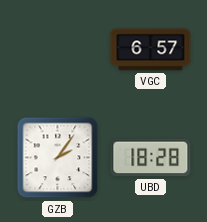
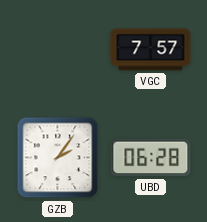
VGC: 6:57 -> 7:57 (151, 50)
UBD: 18:28 -> 06:28 (151, 158)
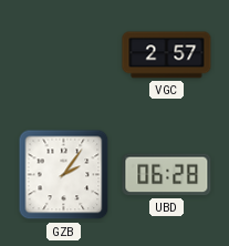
VGC: 7:57 -> 2:57 (167, 55)
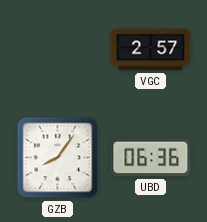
GZB: 2:06 -> 8:06 (58, 158)
UBD: 06:28 -> 06:36 (151, 158)
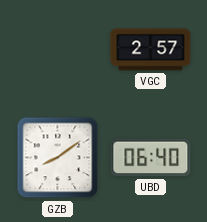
GZB: 8:06 -> 8:09 (58, 158)
UBD: 06:36 -> 06:40 (151, 158)
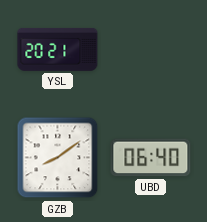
YSL: none -> 20:21 (58, 49)
VGC: 2:57 -> none (151, 50)
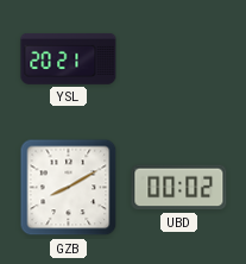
GZB: 8:09 -> 8:10 (69, 188)
UBD: 06:40 -> 00:02 (179, 188)
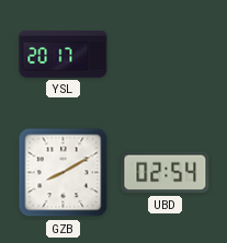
YSL: 20:21 -> 20:17 (64, 54)
UBD: 00:02 -> 02:54 (166, 173)
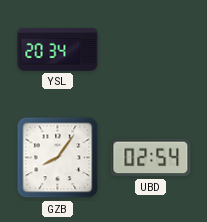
YSL: 20:17 -> 20:34 (58, 49)
GZB: 8:10 -> 8:06 (58, 158)
